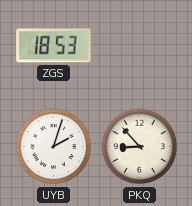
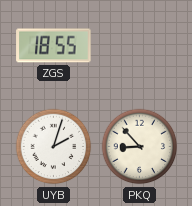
ZGS: 18:53 -> 18:55 (54, 46)
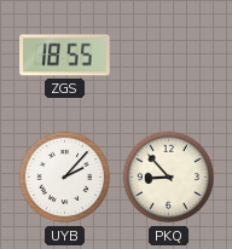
UYB: 2:03 -> 2:07 (65, 178)
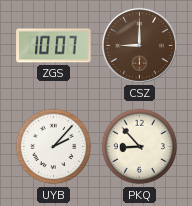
ZGS: 18:55 -> 10:07 (54, 46)
CSZ: none -> 9:00 (139, 45)
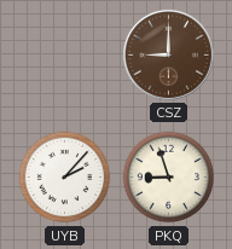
ZGS: 10:07 -> none (54, 46)
PKQ: 8:53 -> 8:57 (169, 178)
